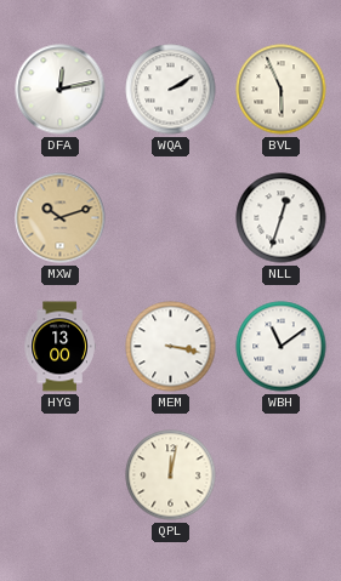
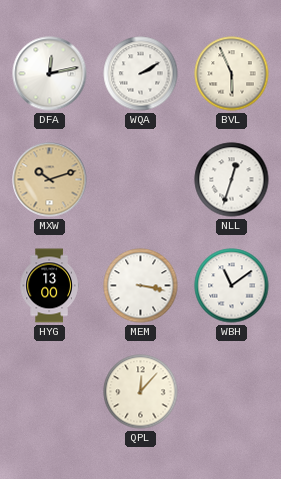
QPL: 12:02 -> 12:07 (141, 392)
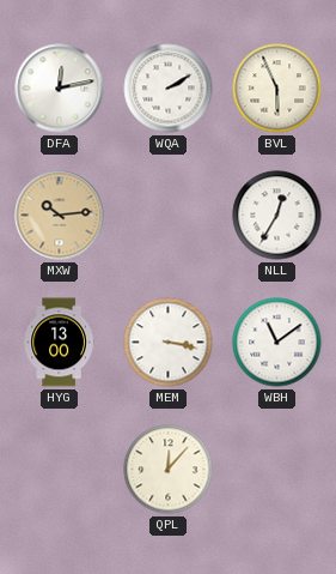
MXW: 10:12 -> 10:14 (60, 216)
NLL: 12:33 -> 12:35 (277, 216)
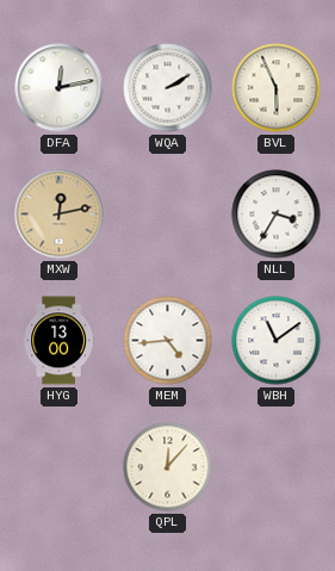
MXW: 10:14 -> 12:13 (60, 215)
NLL: 12:35 -> 3:35 (277, 215)
MEM: 3:17 -> 4:44 (168, 341)
